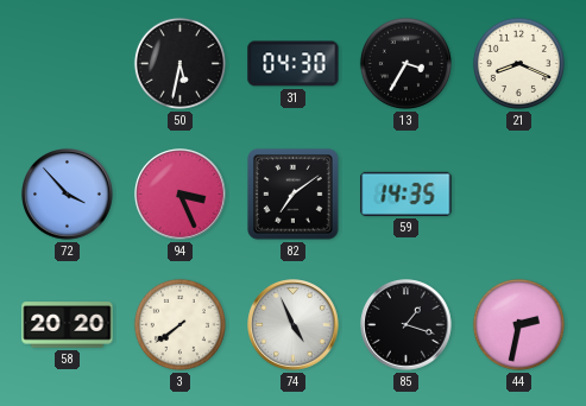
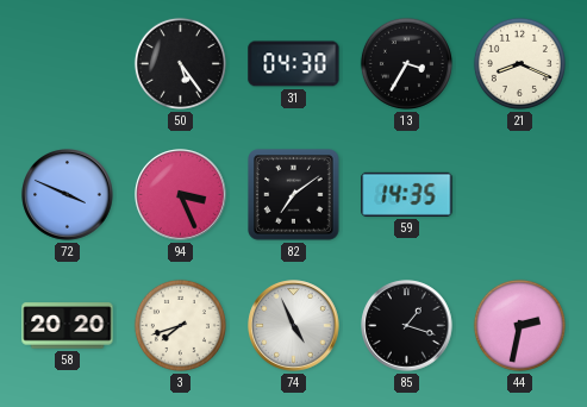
50: 5:32 -> 5:24 (180, 63)
72: 3:53 -> 3:49 (68, 195)
3: 7:39 -> 7:42 (180, 325)
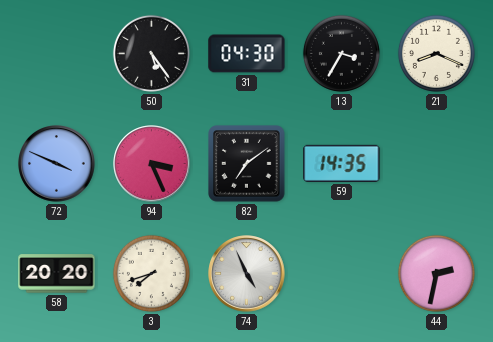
85: 1:18 -> none (407, 326)
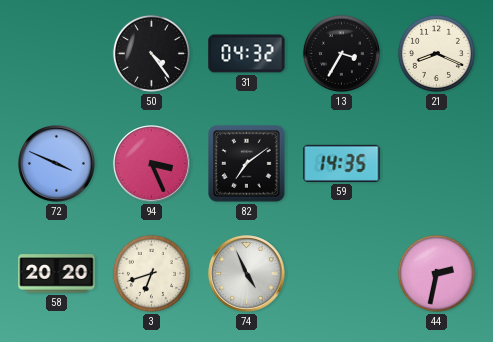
50: 5:24 -> 4:24 (151, 53)
31: 04:30 -> 04:32 (247, 54)
3: 7:42 -> 6:42 (151, 273)
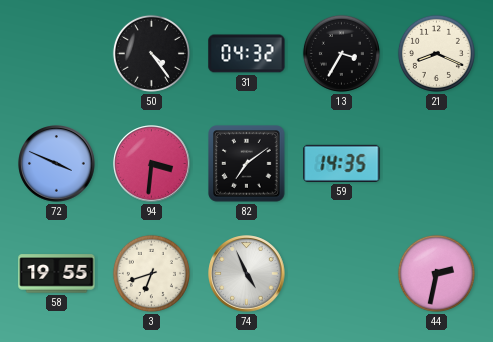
94: 3:26 -> 3:31 (152, 164)
58: 20:20 -> 19:55 (57, 274)
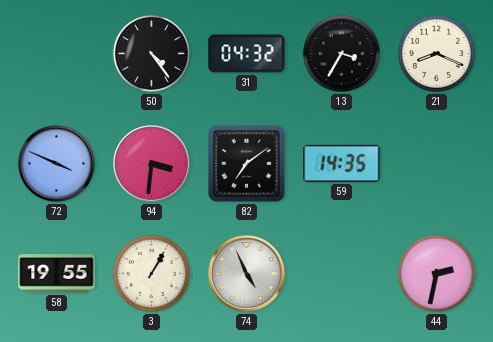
3: 6:42 -> 1:05 (151, 273)
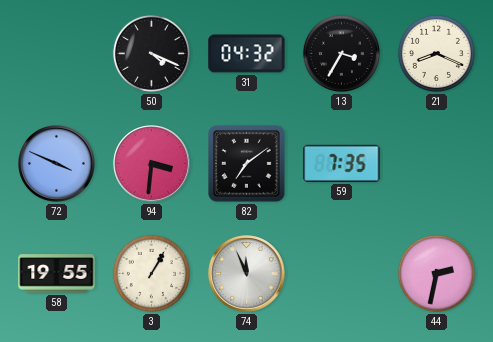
50: 4:24 -> 4:19 (151, 53)
59: 14:35 -> 7:35 (342, 163)
74: 4:56 -> 11:56 (247, 274)
